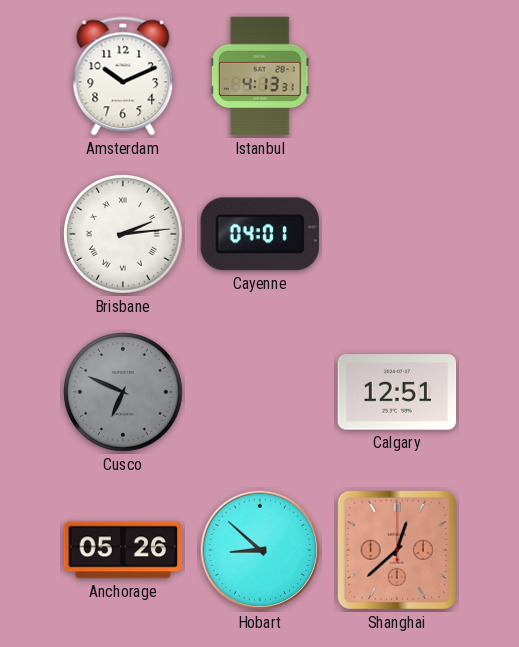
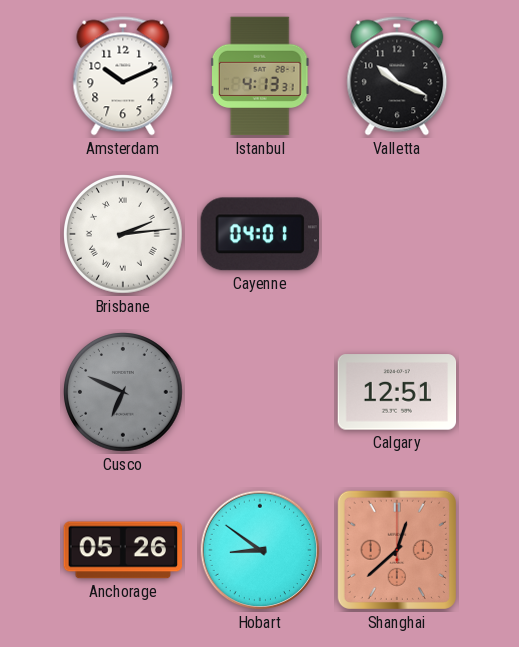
Valletta: none -> 10:19 (397, 76)
Hobart: 8:52 -> 8:51 (260, 550)
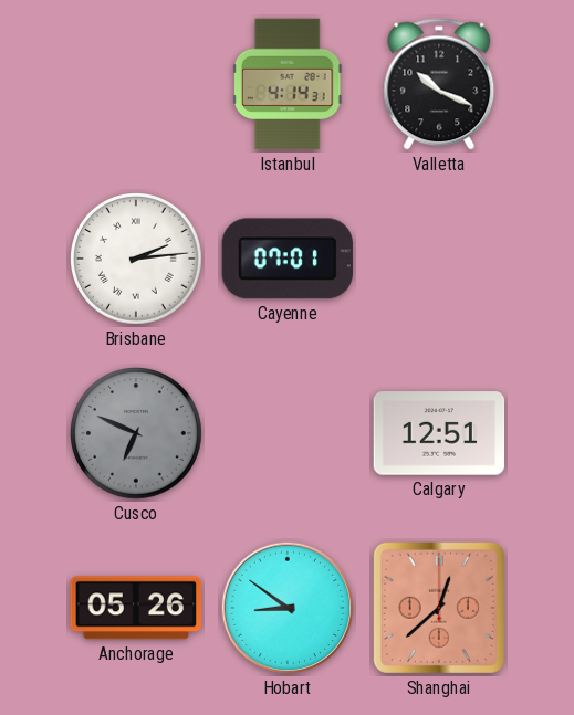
Amsterdam: 10:11 -> none (123, 76)
Istanbul: 4:13 -> 4:14 (288, 84)
Cayenne: 04:01 -> 07:01 (288, 259)
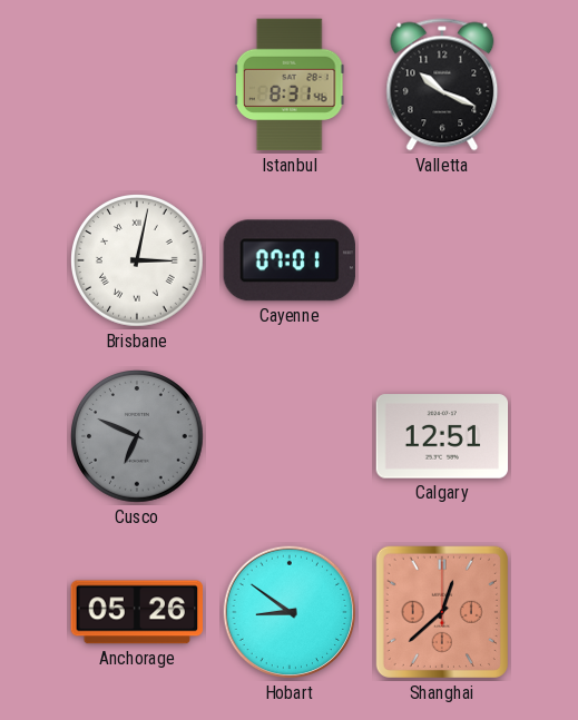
Istanbul: 4:14 -> 8:31 (290, 85)
Brisbane: 2:14 -> 3:02 (137, 260)
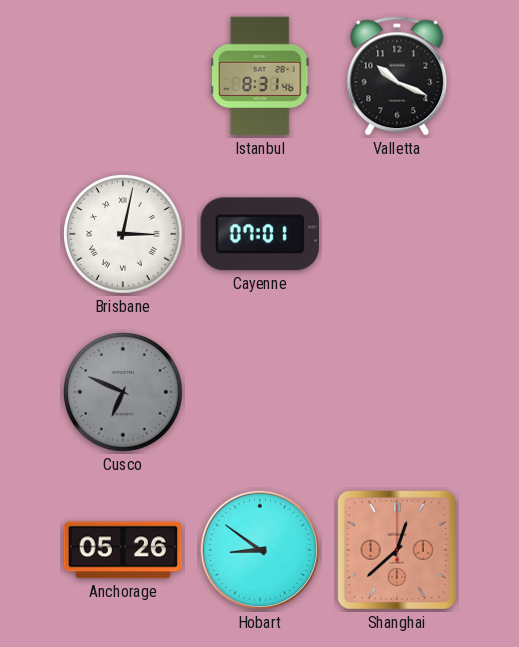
Calgary: 12:51 -> none (442, 436)
